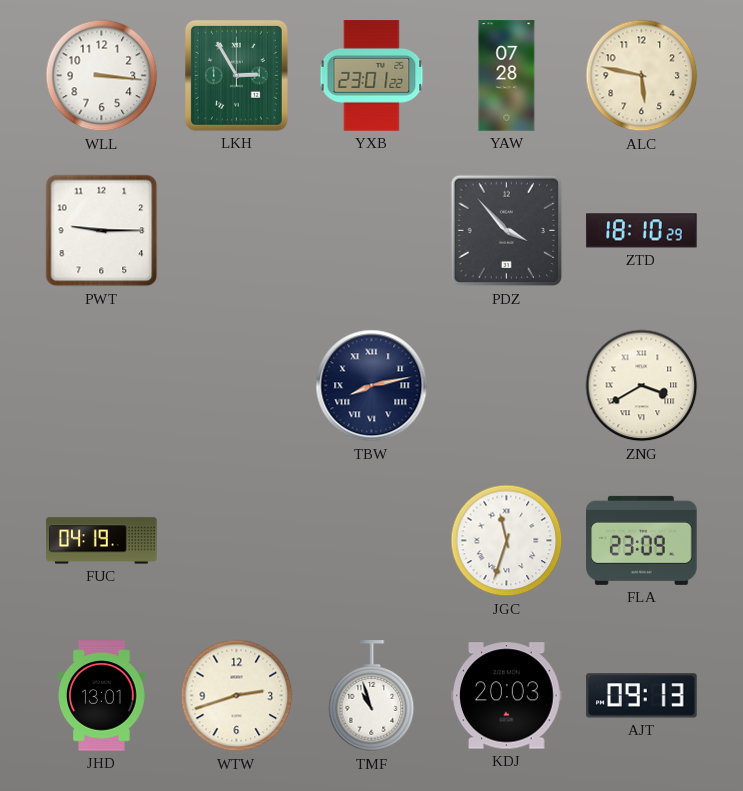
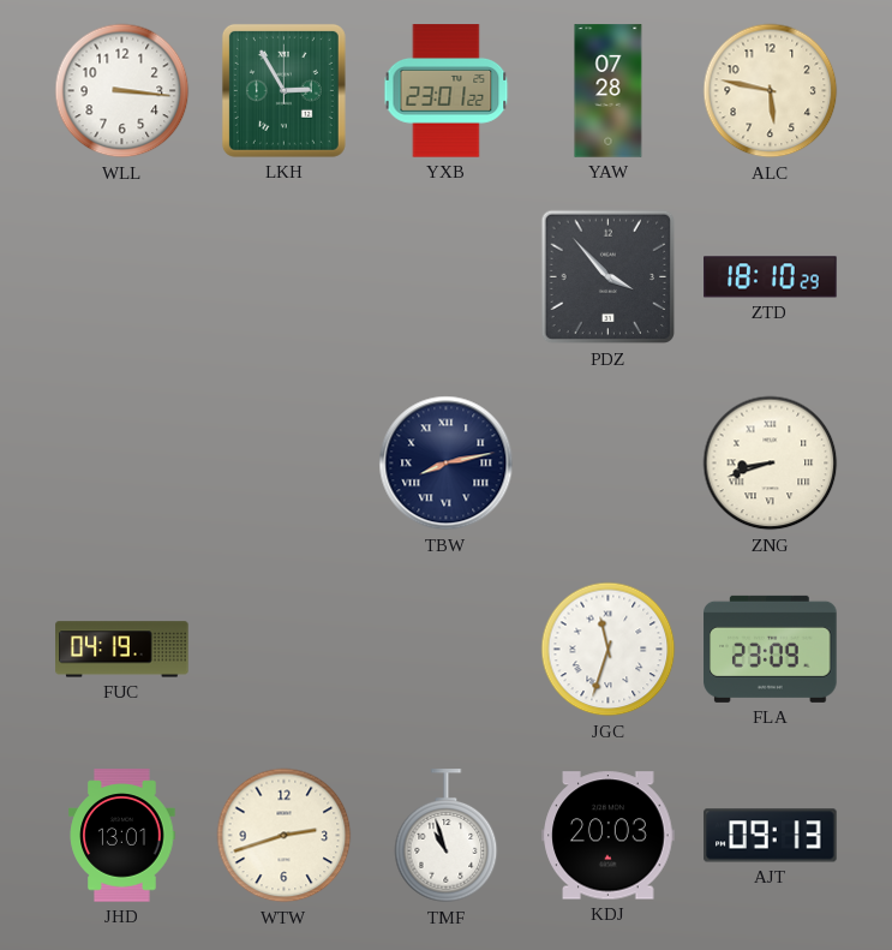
PWT: 9:15 -> none (102, 231)
ZNG: 3:40 -> 8:42 (771, 464)
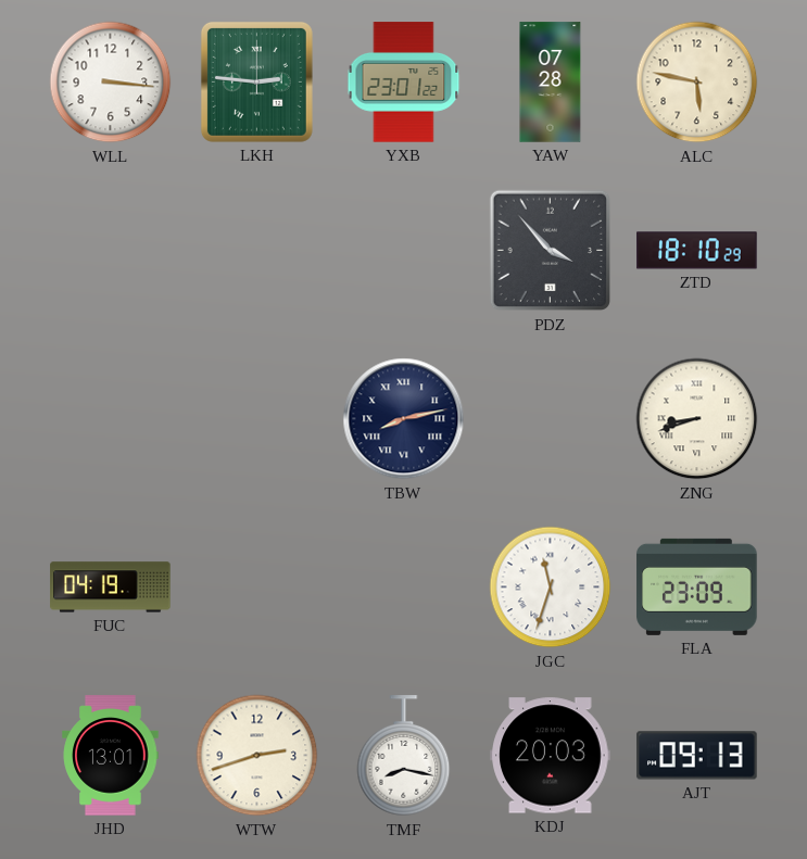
LKH: 2:55 -> 2:46 (256, 81)
TMF: 10:57 -> 8:17 (404, 756)
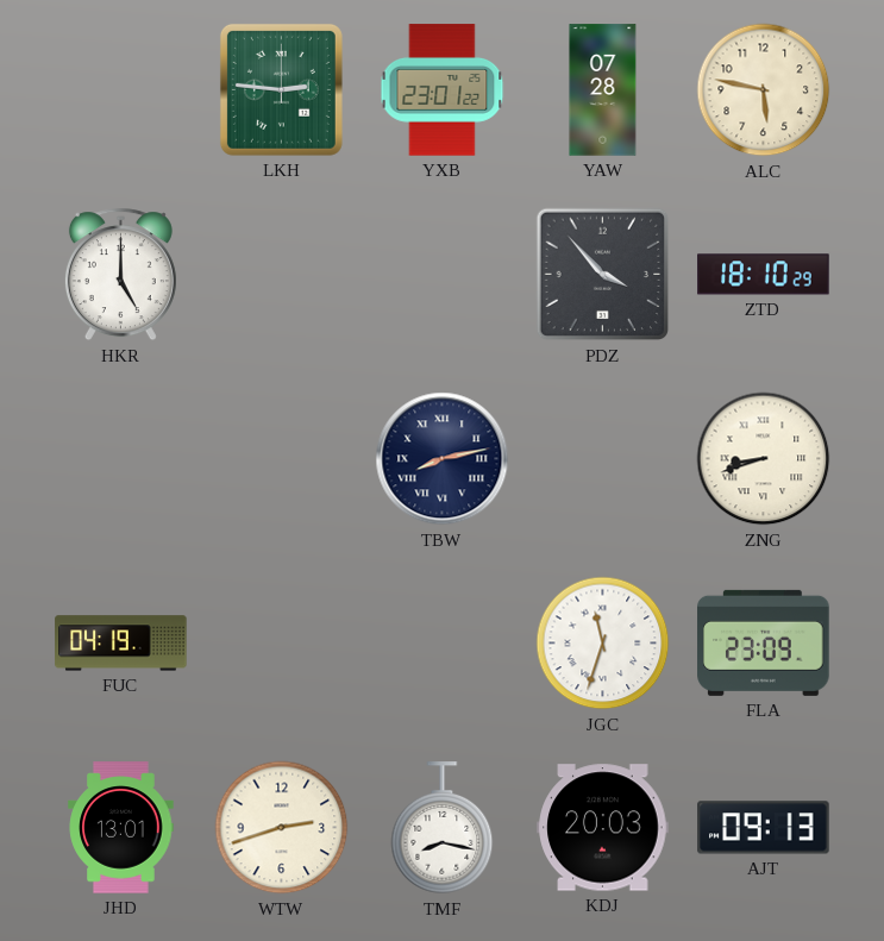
WLL: 3:16 -> none (111, 83)
HKR: none -> 5:00 (120, 275)
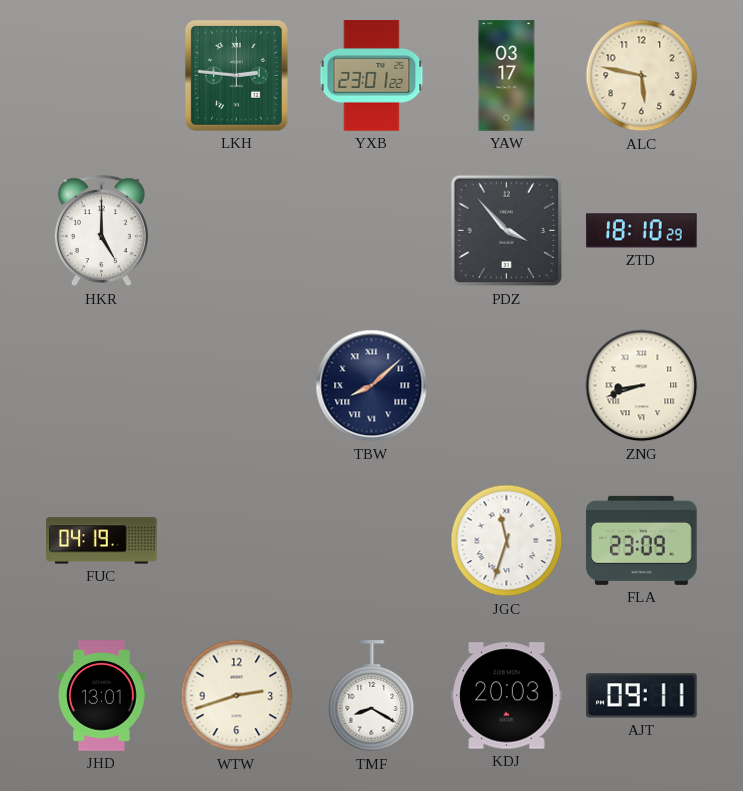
YAW: 07:28 -> 03:17 (507, 76)
TBW: 8:13 -> 8:08 (372, 386)
TMF: 8:17 -> 8:20 (372, 696)
AJT: 09:13 -> 09:11 (642, 696)
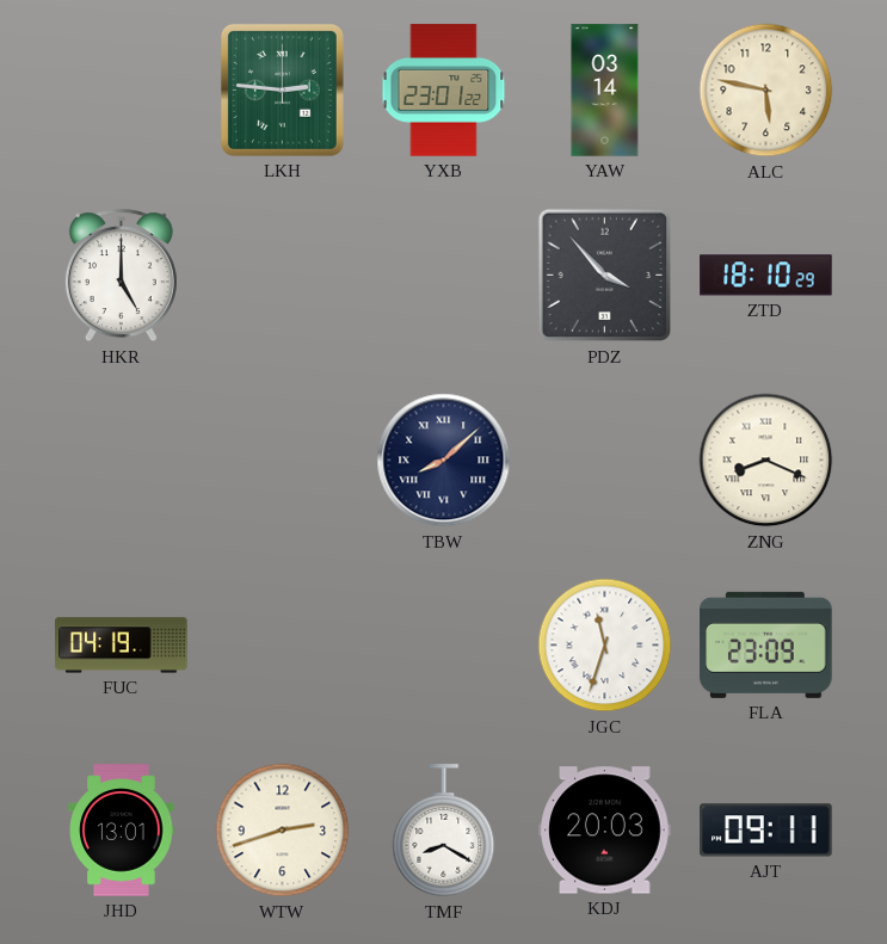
YAW: 03:17 -> 03:14 (605, 91)
ZNG: 8:42 -> 8:19 (766, 461)
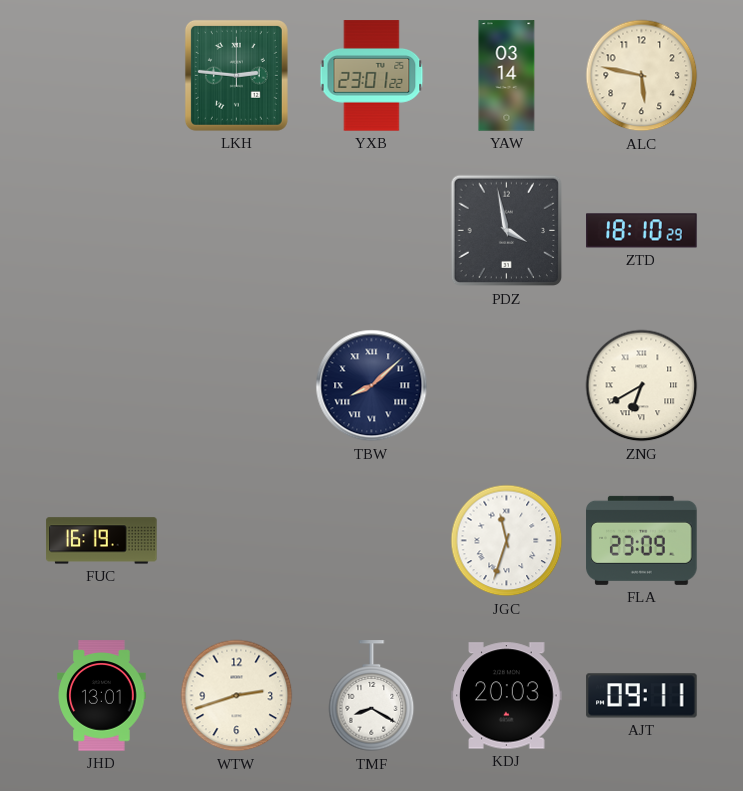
HKR: 5:00 -> none (121, 276)
PDZ: 3:53 -> 3:58 (507, 231)
ZNG: 8:19 -> 6:40 (642, 386)
FUC: 04:19 -> 16:19 (102, 541)
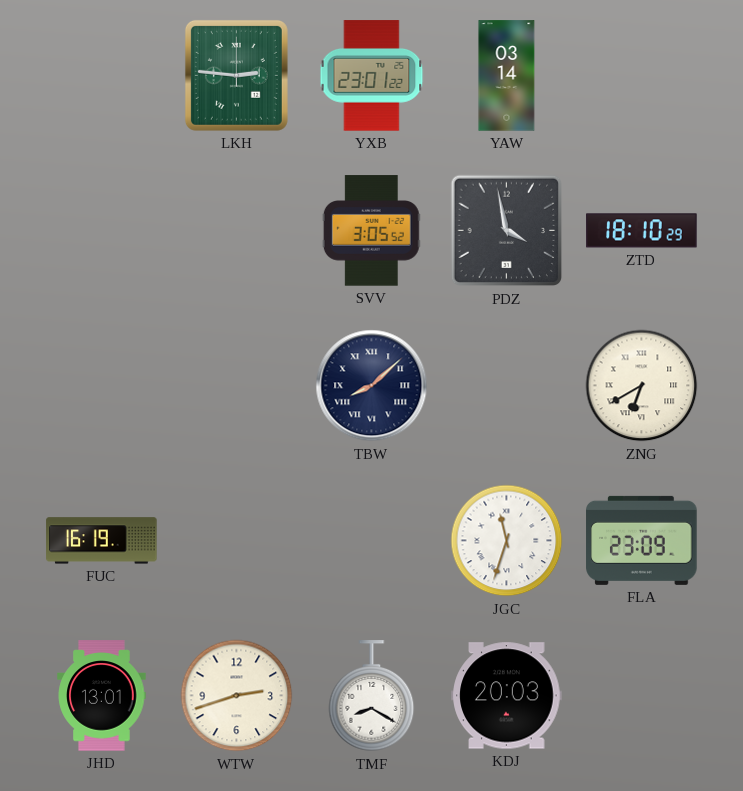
ALC: 5:47 -> none (642, 76)
SVV: none -> 3:05 (371, 231)
AJT: 09:11 -> none (642, 696)
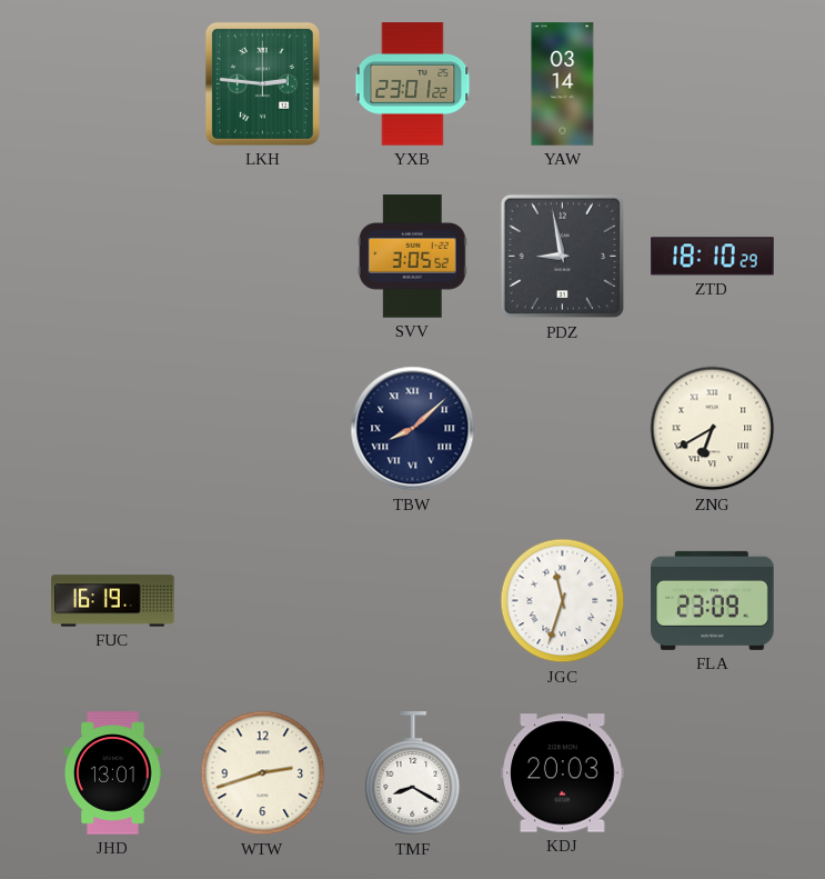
PDZ: 3:58 -> 8:58 (563, 257)
